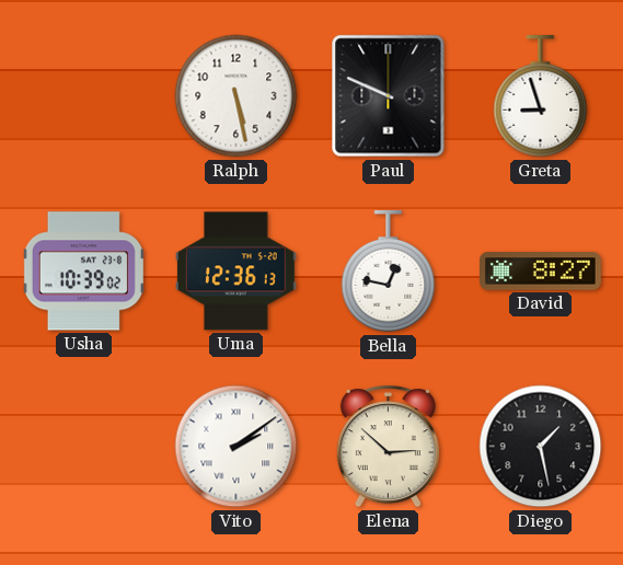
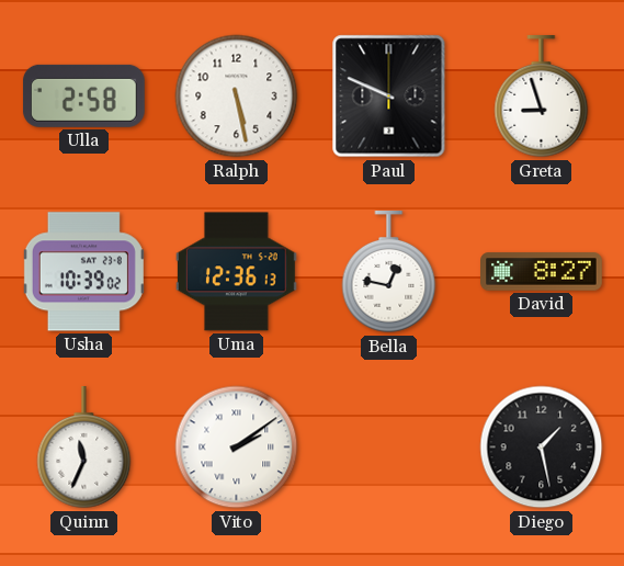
Ulla: none -> 2:58 (83, 95)
Quinn: none -> 11:34 (84, 449)
Elena: 2:52 -> none (388, 447)
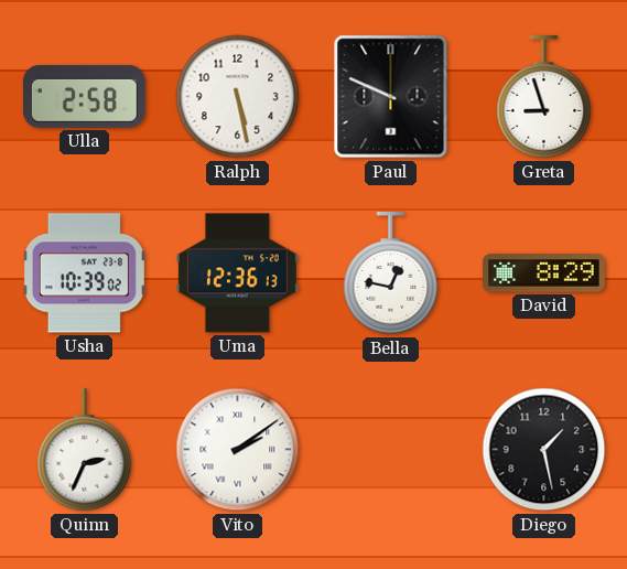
David: 8:27 -> 8:29 (544, 273)
Quinn: 11:34 -> 2:34 (85, 451)
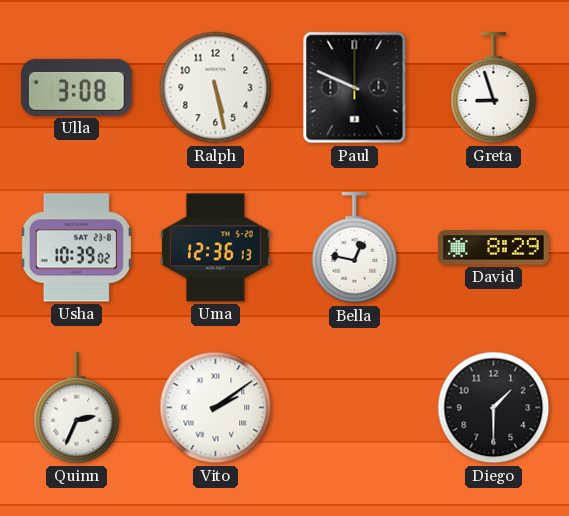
Ulla: 2:58 -> 3:08 (76, 87)
Diego: 1:28 -> 1:30 (494, 408)
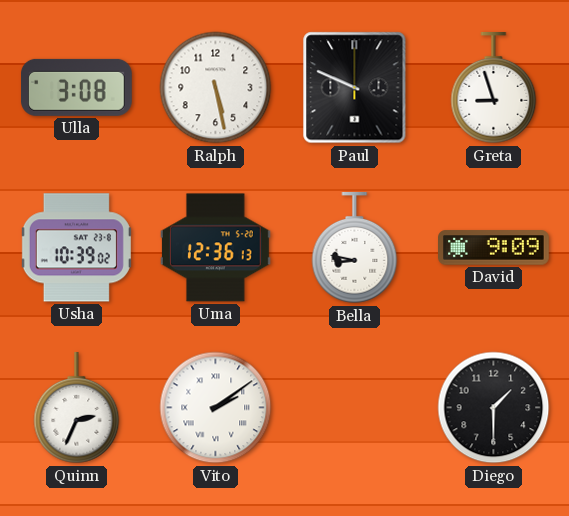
Bella: 12:47 -> 8:47 (355, 249)
David: 8:29 -> 9:09 (494, 248)
